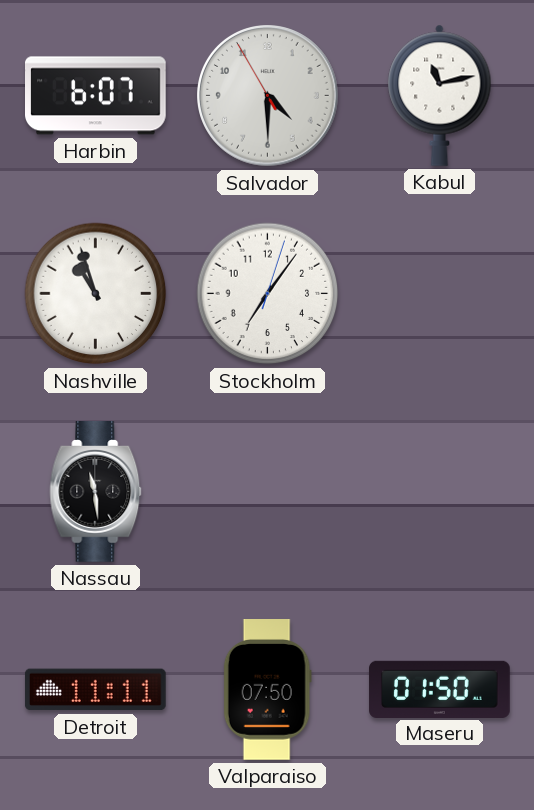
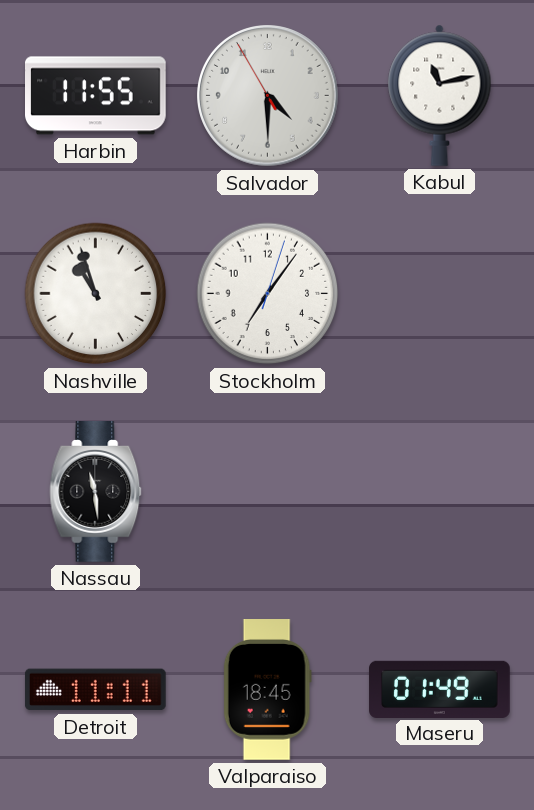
Harbin: 6:07 -> 11:55 (96, 96)
Valparaiso: 07:50 -> 18:45 (267, 690)
Maseru: 01:50 -> 01:49 (440, 689)
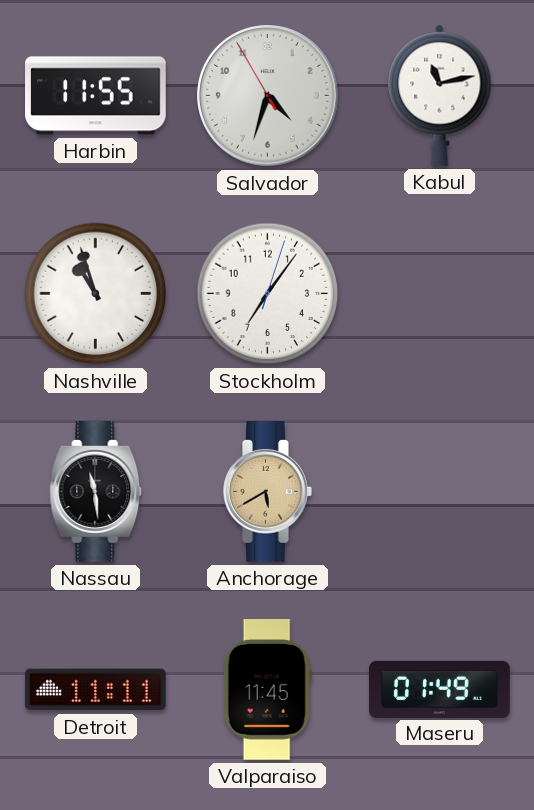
Salvador: 4:29 -> 4:32 (268, 96)
Anchorage: none -> 5:40 (268, 492)
Valparaiso: 18:45 -> 11:45 (267, 690)
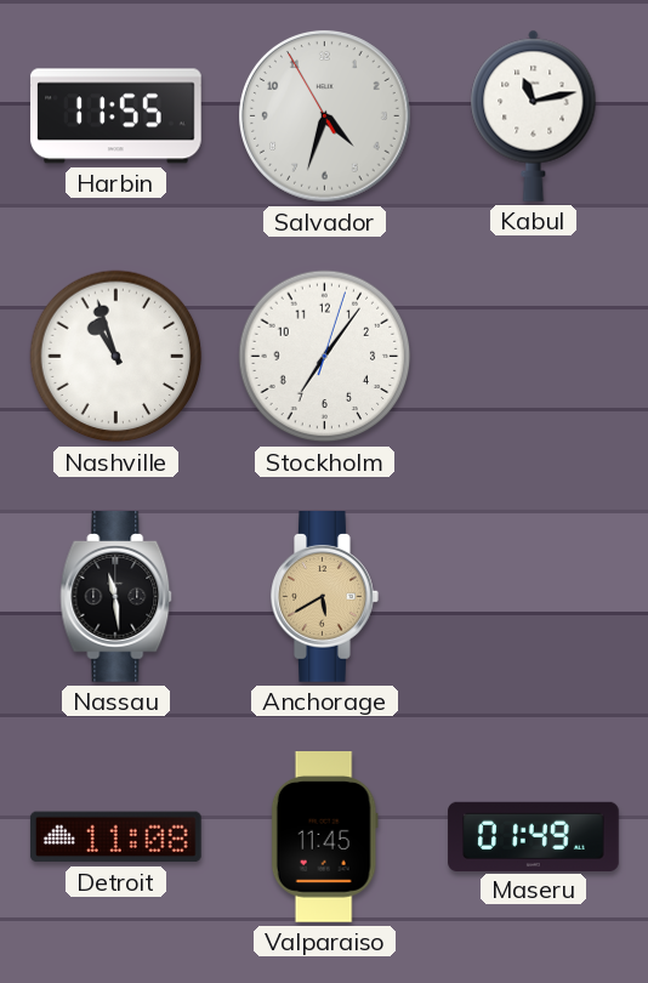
Detroit: 11:11 -> 11:08 (115, 837)
